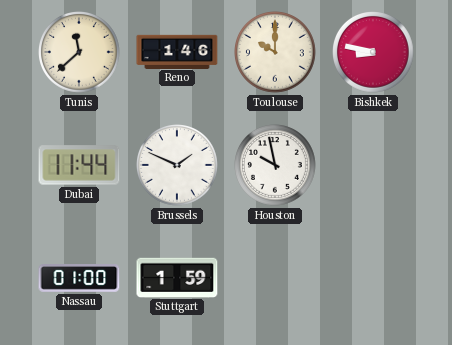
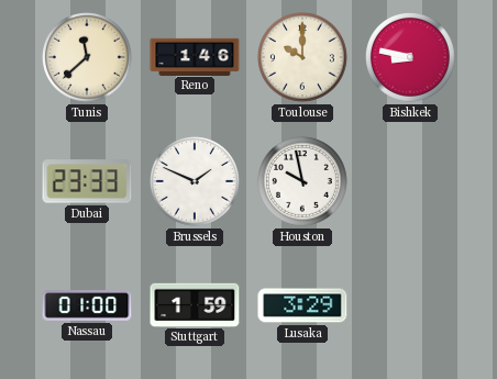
Dubai: 11:44 -> 23:33 (87, 181)
Lusaka: none -> 3:29 (302, 305)
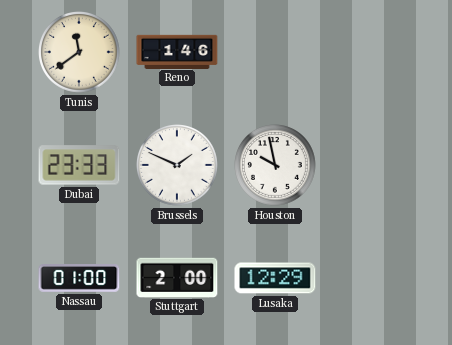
Tunis: 11:38 -> 11:39 (80, 53)
Toulouse: 10:00 -> none (303, 58)
Bishkek: 8:47 -> none (411, 58)
Stuttgart: 1:59 -> 2:00 (177, 277)
Lusaka: 3:29 -> 12:29 (275, 278)
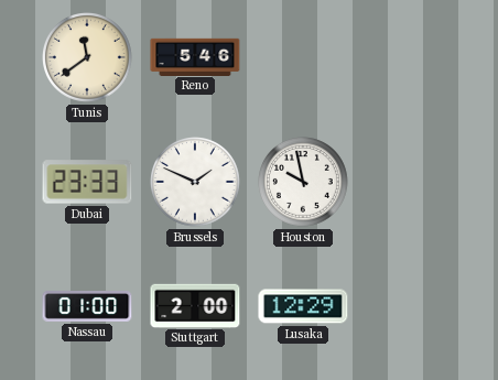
Reno: 1:46 -> 5:46 (195, 56)
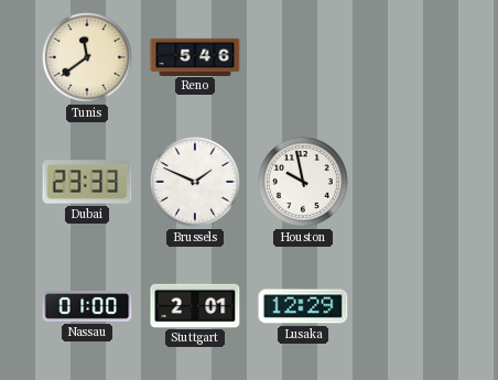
Stuttgart: 2:00 -> 2:01 (195, 305)
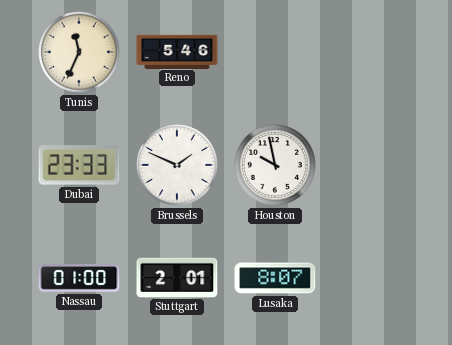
Tunis: 11:39 -> 11:34 (80, 53)
Lusaka: 12:29 -> 8:07 (275, 278)
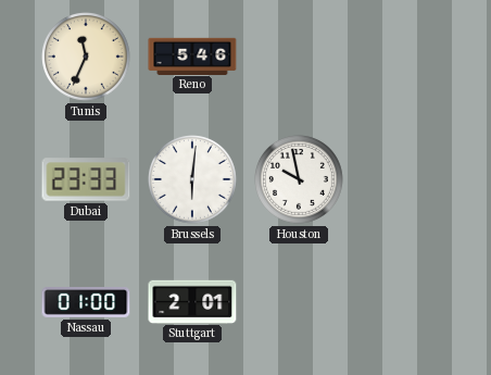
Brussels: 1:49 -> 6:01 (193, 180)
Lusaka: 8:07 -> none (275, 278)
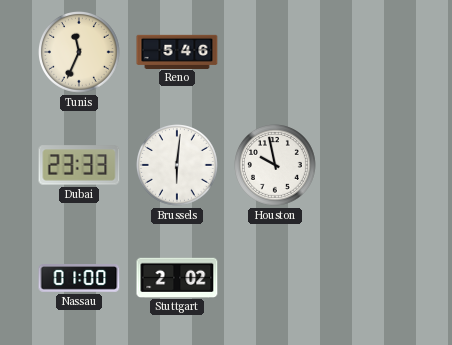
Stuttgart: 2:01 -> 2:02 (177, 277)
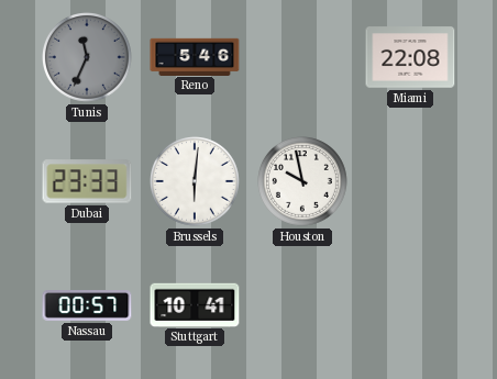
Tunis dial: cream -> grey (88, 58)
Miami: none -> 22:08 (410, 57)
Nassau: 01:00 -> 00:57 (87, 306)
Stuttgart: 2:02 -> 10:41 (195, 304)
